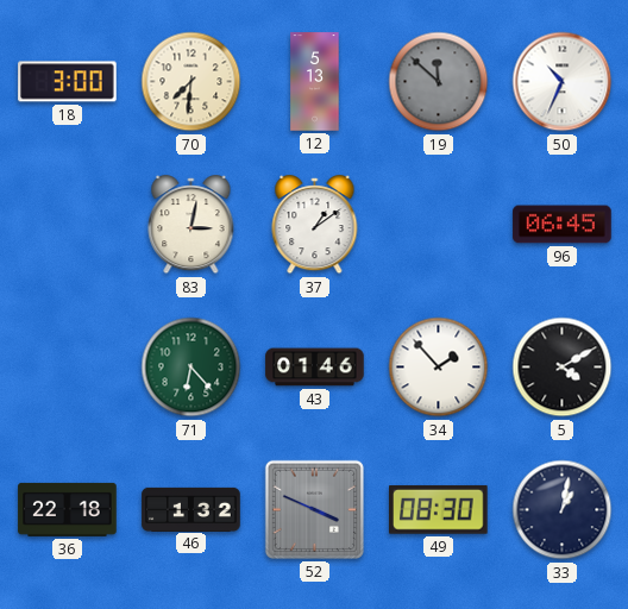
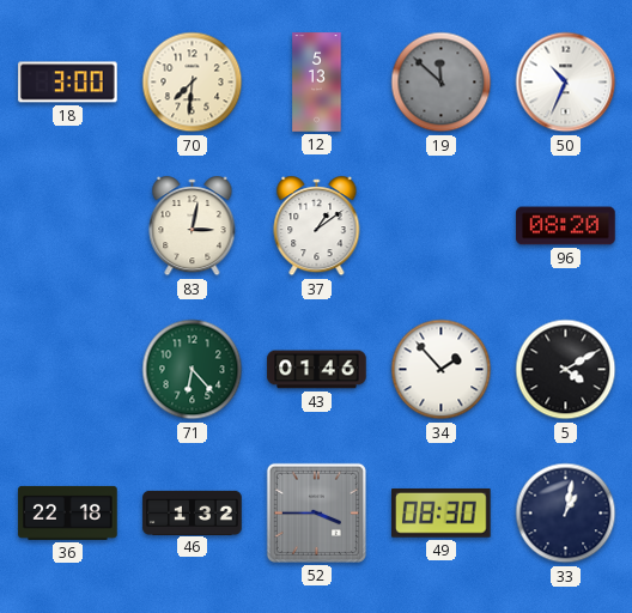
96: 06:45 -> 08:20 (566, 226)
52: 3:49 -> 3:45 (316, 512)
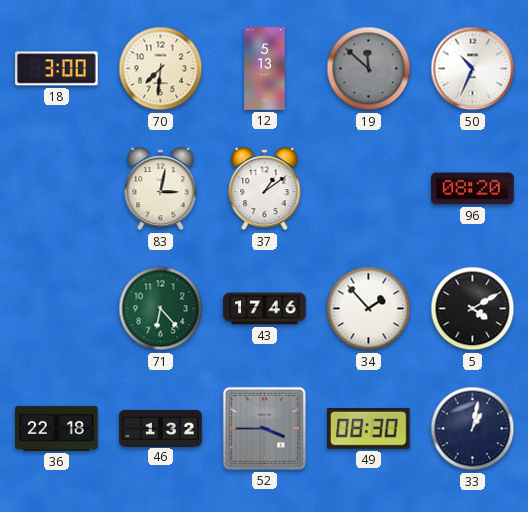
43: 01:46 -> 17:46 (265, 309)
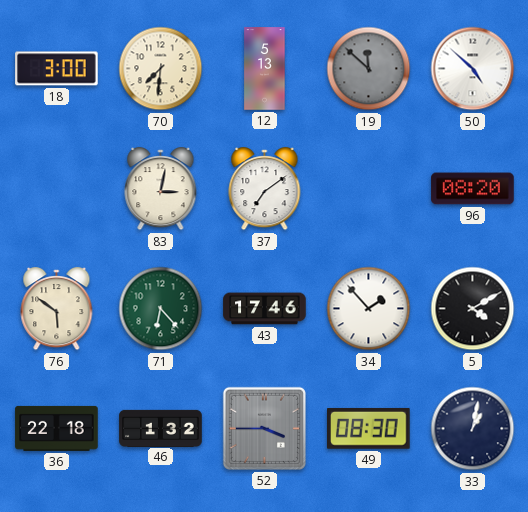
50: 10:34 -> 4:52 (473, 69)
37: 1:09 -> 7:09 (265, 189)
76: none -> 5:51 (57, 309)
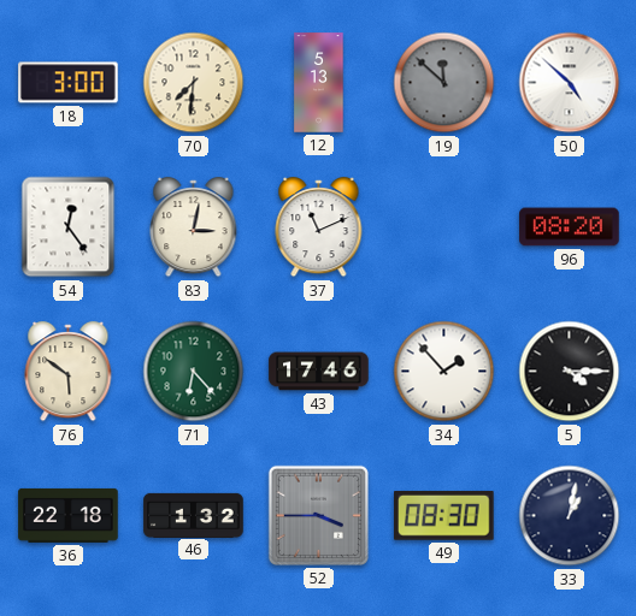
54: none -> 12:24 (69, 227)
37: 7:09 -> 11:11 (319, 227)
5: 4:10 -> 4:15 (570, 372)
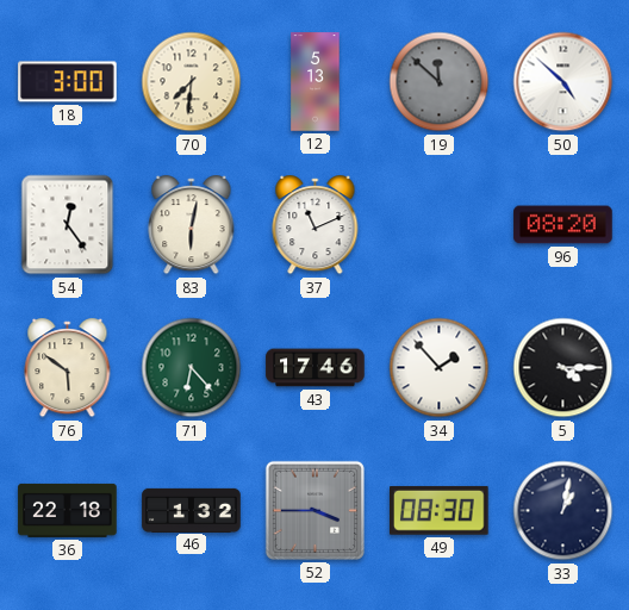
83: 3:02 -> 6:02 (192, 225)
